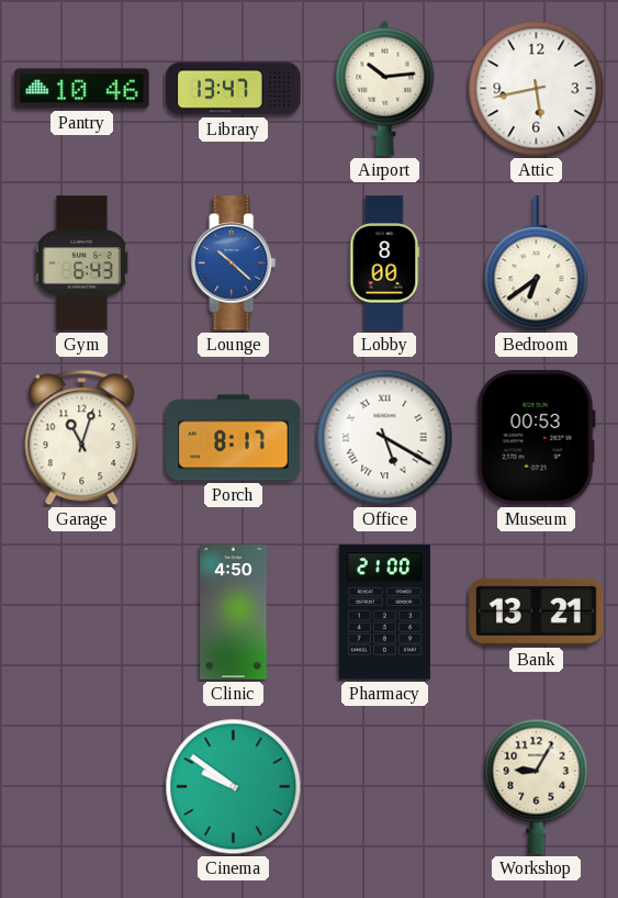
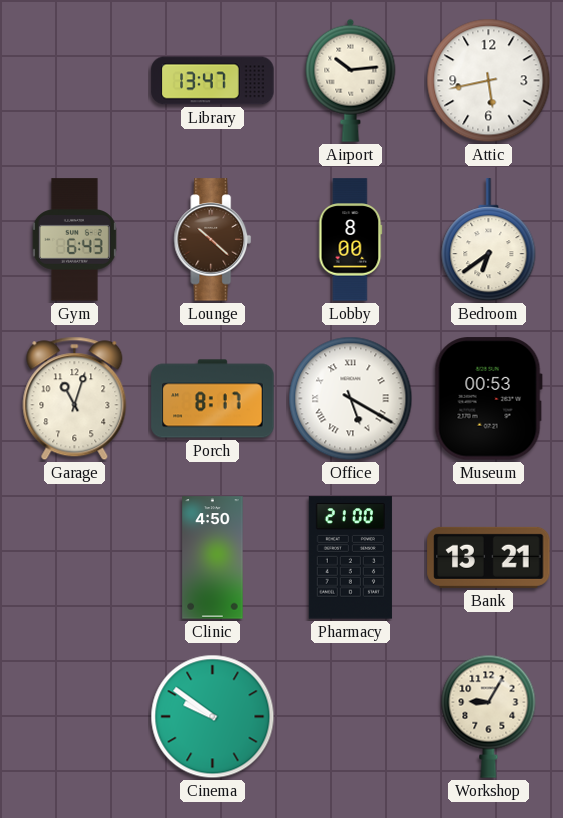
Pantry: 10:46 -> none (82, 89)
Lounge dial: blue -> brown (213, 240)
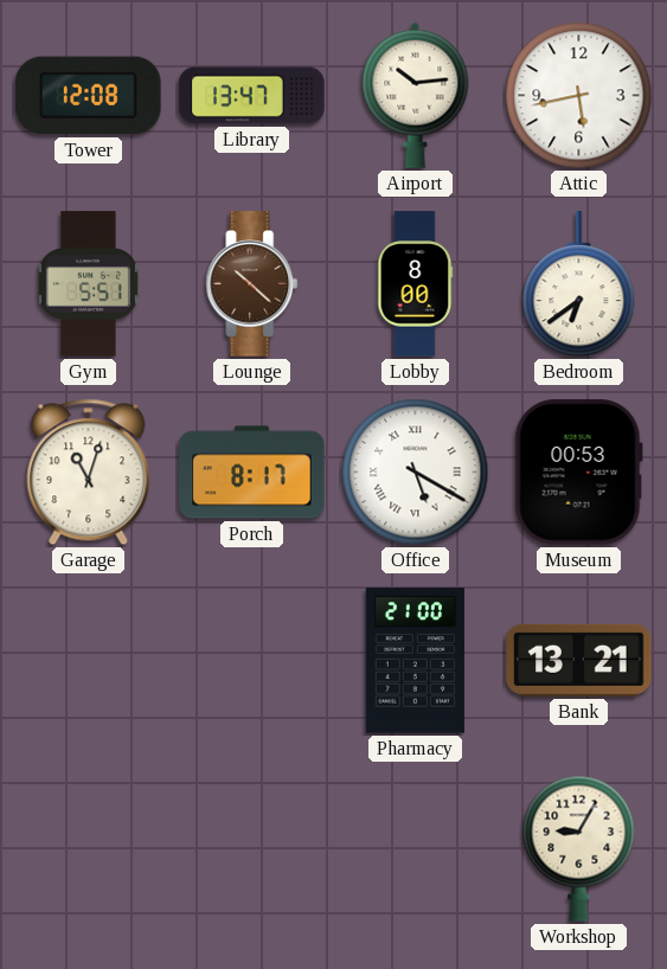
Tower: none -> 12:08 (89, 96)
Gym: 6:43 -> 5:51 (88, 284)
Clinic: 4:50 -> none (213, 558)
Cinema: 9:51 -> none (213, 717)
